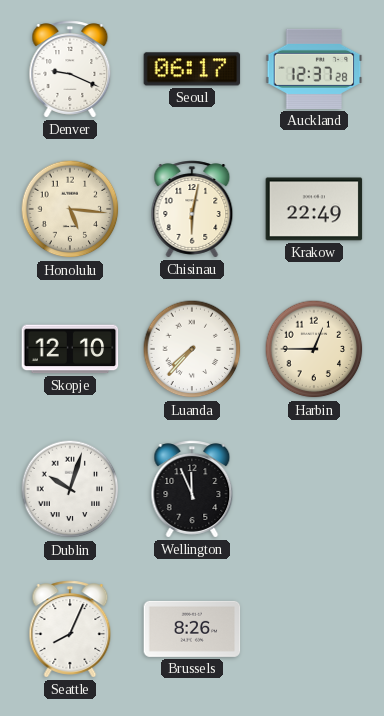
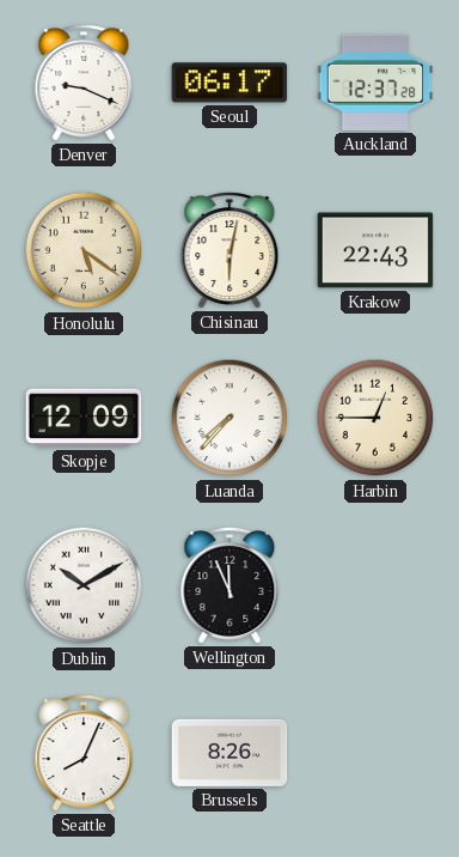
Honolulu: 5:16 -> 5:21 (84, 250)
Krakow: 22:49 -> 22:43 (375, 250)
Skopje: 12:10 -> 12:09 (84, 418)
Dublin: 10:03 -> 10:10 (84, 585)
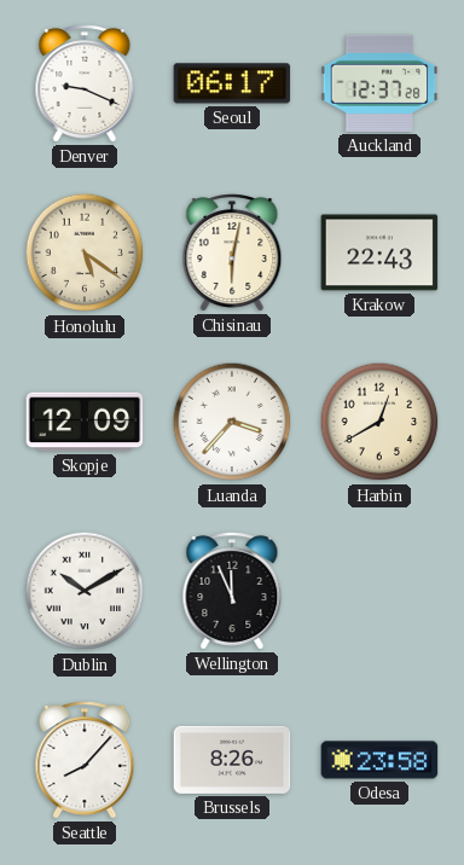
Luanda: 7:37 -> 3:37 (232, 422)
Harbin: 12:45 -> 12:40 (379, 422)
Seattle: 8:04 -> 8:07 (85, 760)
Odesa: none -> 23:58 (379, 760)
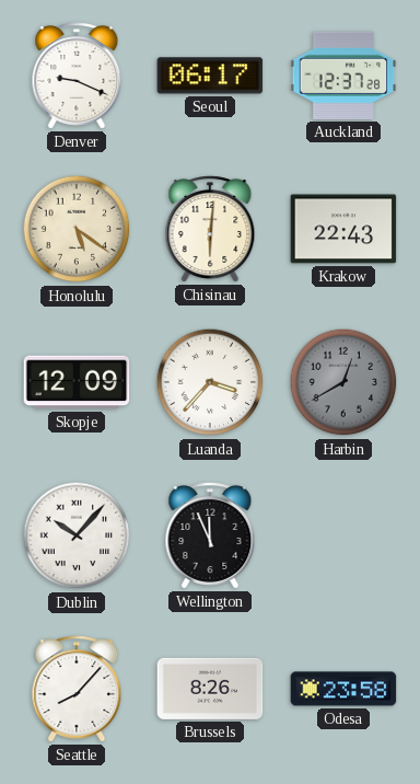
Chisinau: 6:02 -> 6:01 (210, 229)
Harbin dial: cream -> grey (343, 382)
Dublin: 10:10 -> 10:07 (77, 535)
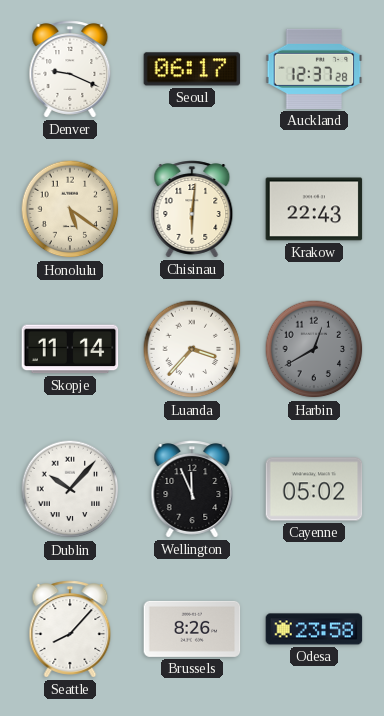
Skopje: 12:09 -> 11:14 (70, 349)
Cayenne: none -> 05:02 (314, 489)
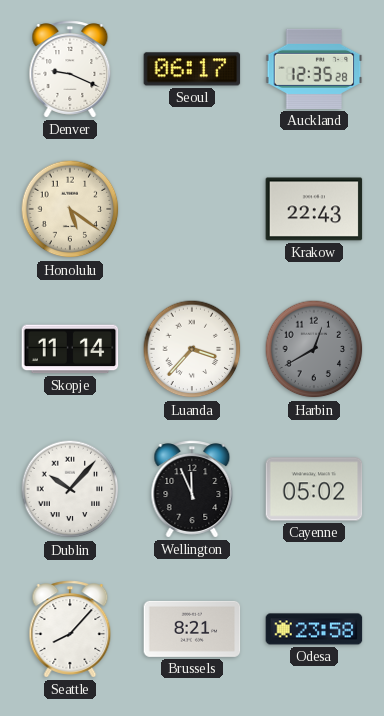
Auckland: 12:37 -> 12:35 (314, 69)
Chisinau: 6:01 -> none (192, 209)
Brussels: 8:26 -> 8:21 (192, 629)
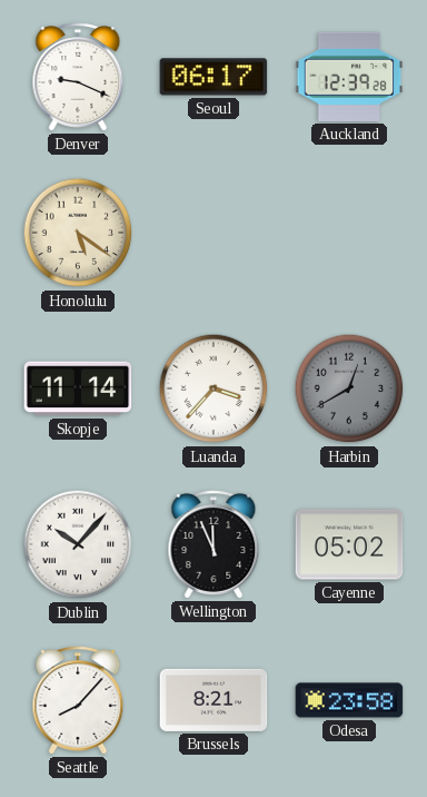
Auckland: 12:35 -> 12:39 (349, 77)
Krakow: 22:43 -> none (314, 209)
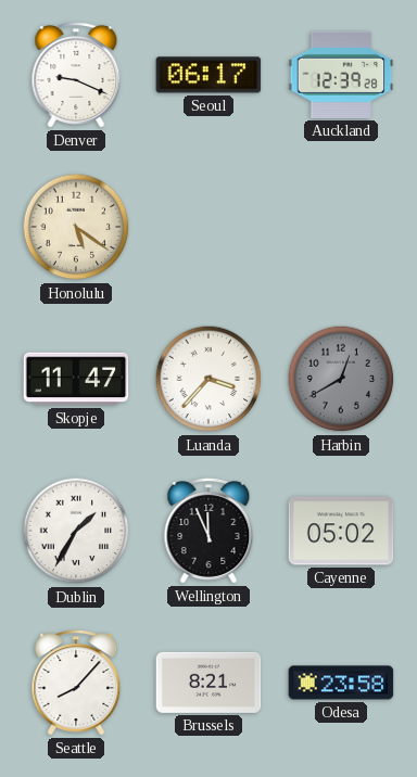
Skopje: 11:14 -> 11:47 (76, 379)
Dublin: 10:07 -> 1:35 (76, 531)
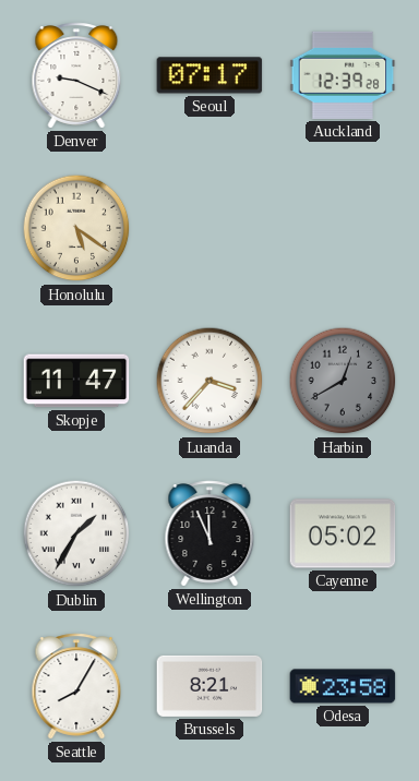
Seoul: 06:17 -> 07:17 (209, 75)
Seattle: 8:07 -> 8:05 (76, 686)
